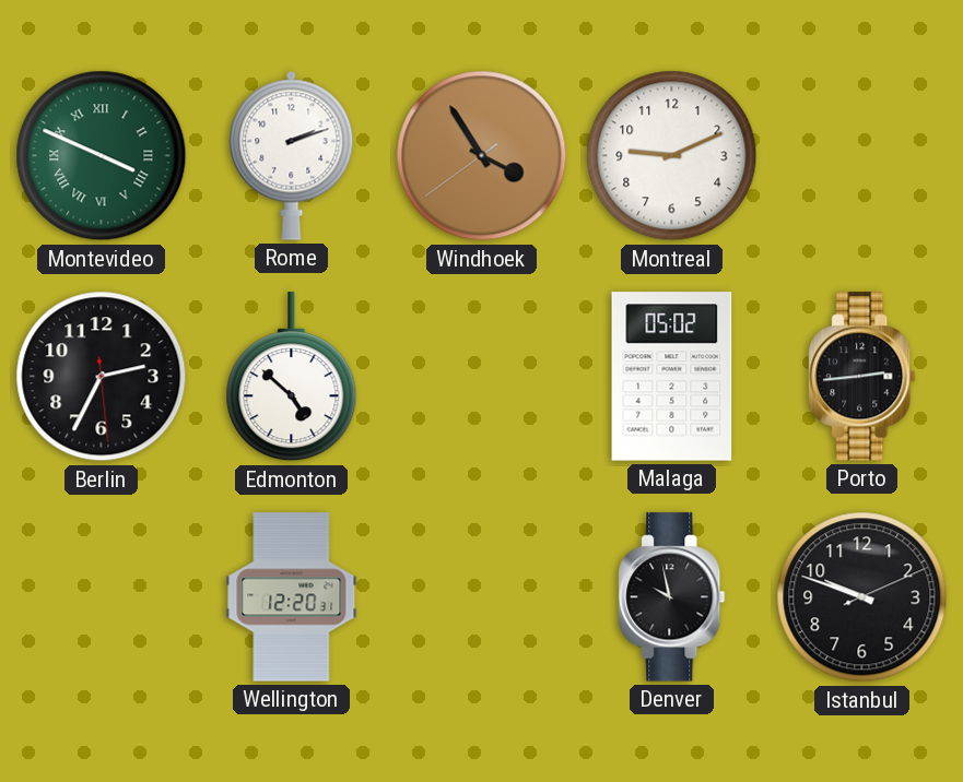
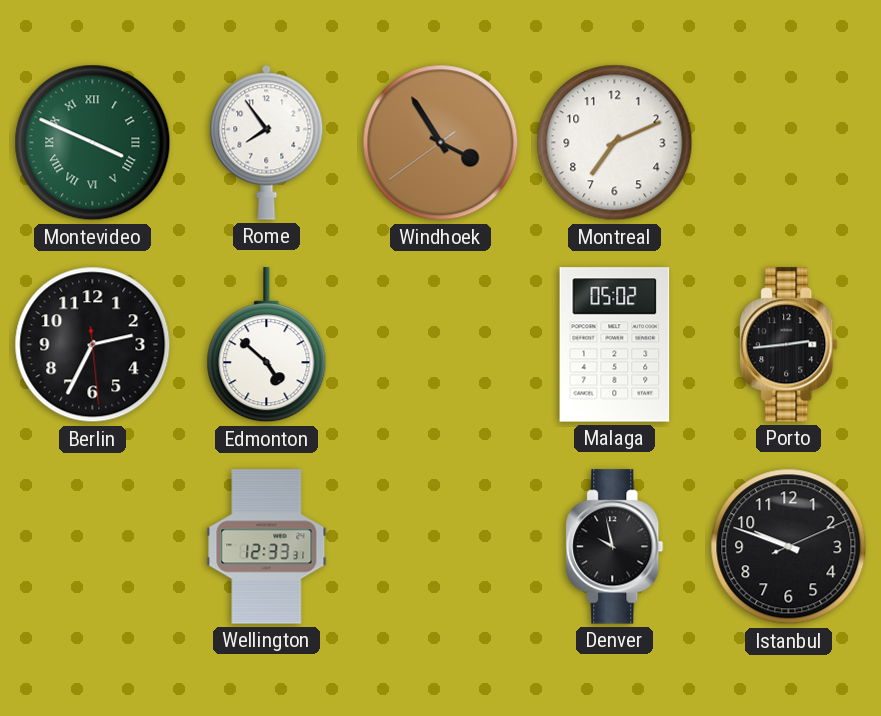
Rome: 2:12 -> 7:54 (267, 142)
Montreal: 9:11 -> 7:11 (615, 143)
Wellington: 12:20 -> 12:33 (267, 547)
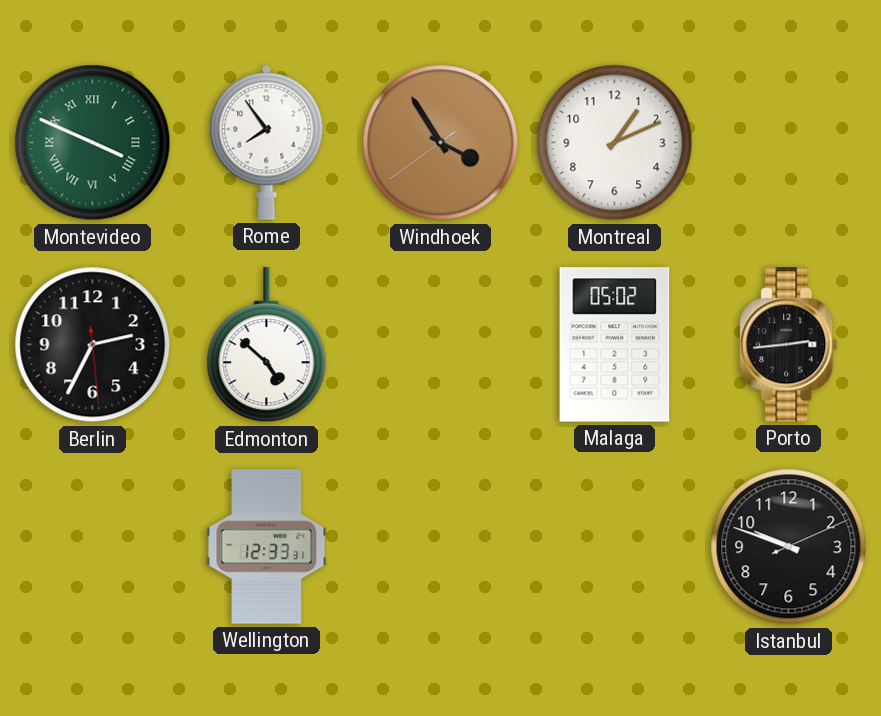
Montreal: 7:11 -> 1:11 (615, 143)
Denver: 9:58 -> none (615, 547)
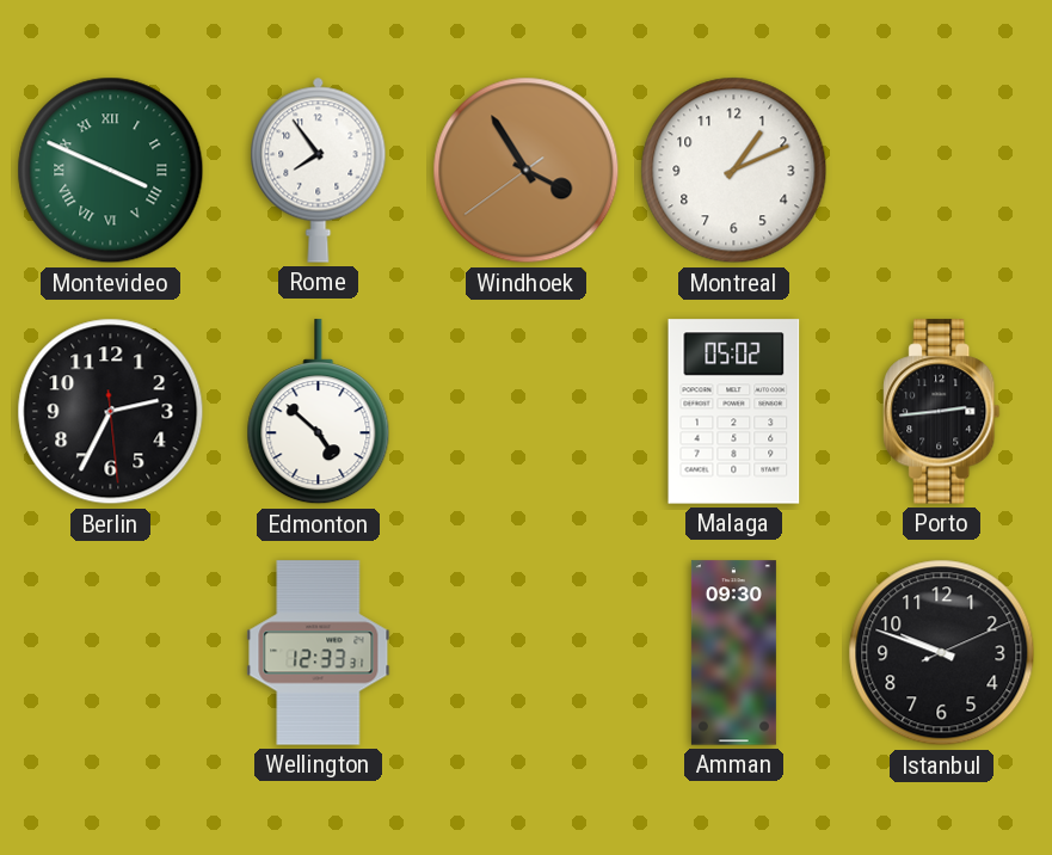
Amman: none -> 09:30 (733, 653)
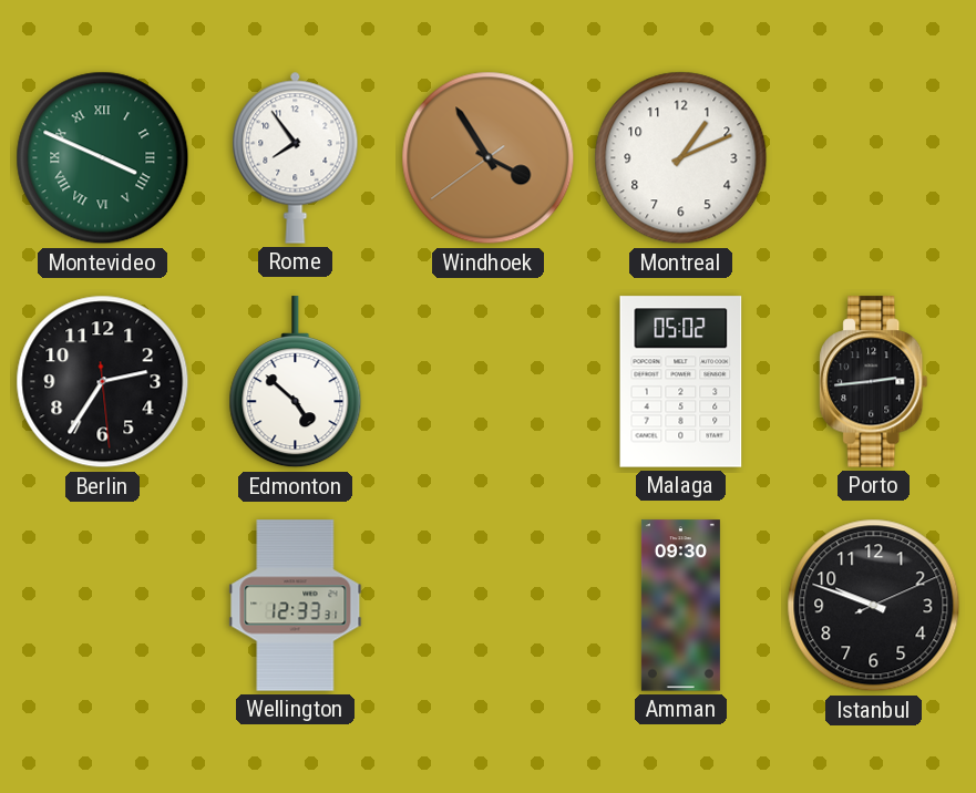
Berlin: 2:34 -> 2:35 (103, 382)
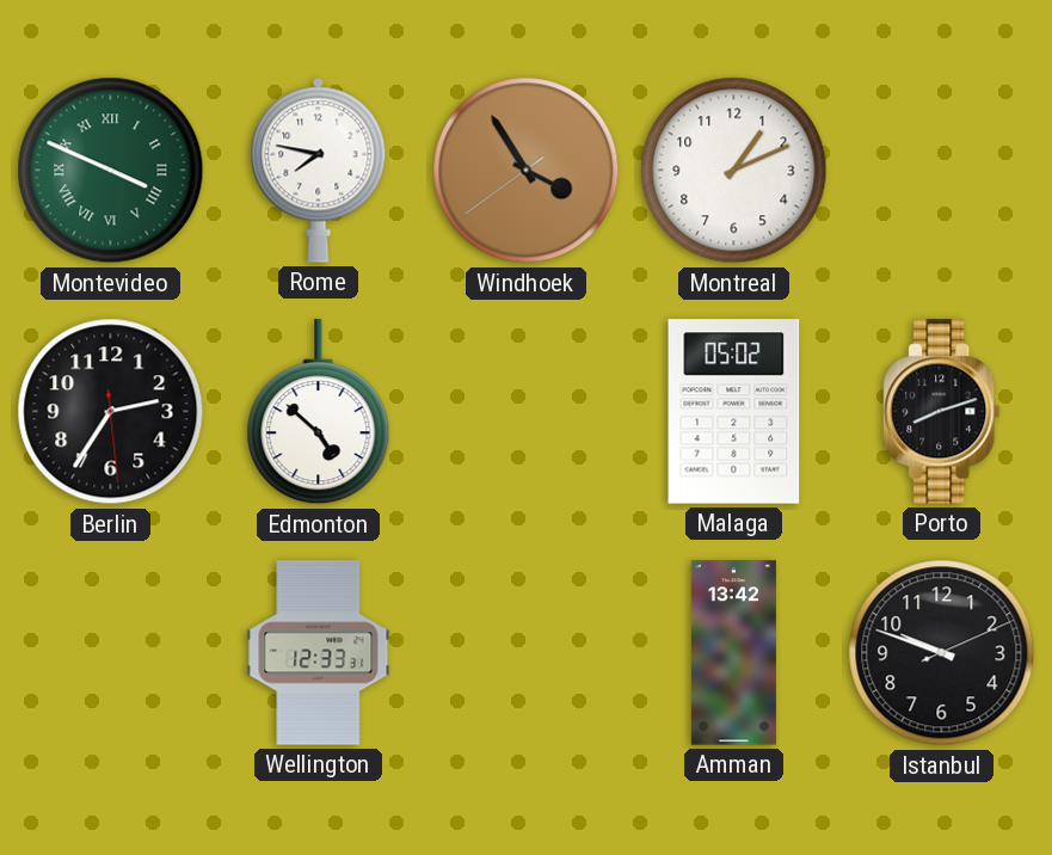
Rome: 7:54 -> 7:47 (319, 170)
Porto: 2:44 -> 8:12 (942, 412)
Amman: 09:30 -> 13:42 (733, 653)
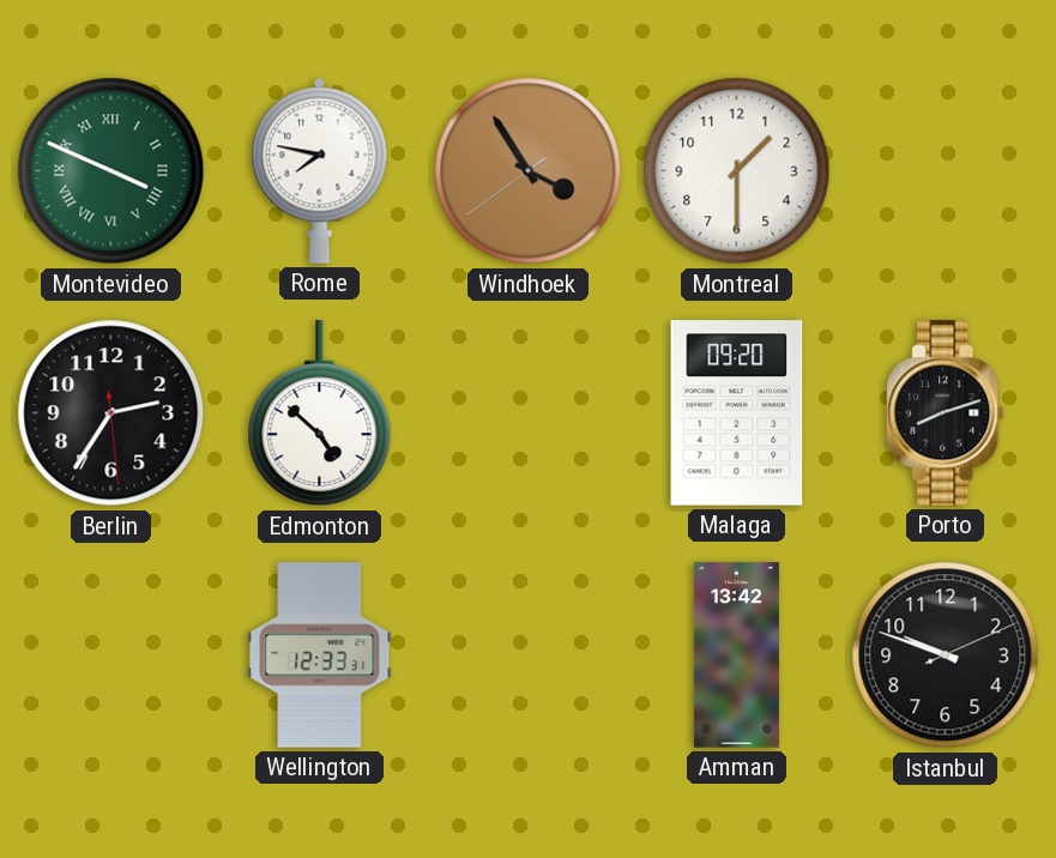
Montreal: 1:11 -> 1:30 (737, 171)
Malaga: 05:02 -> 09:20 (737, 413)
